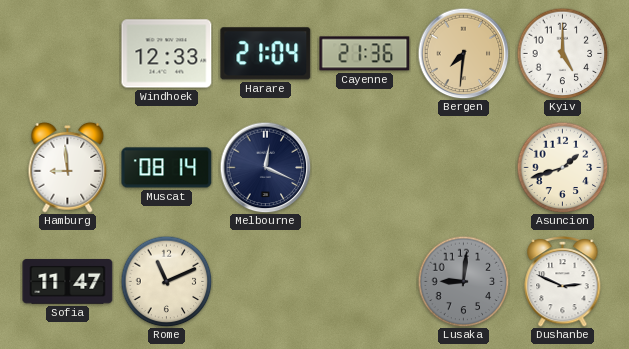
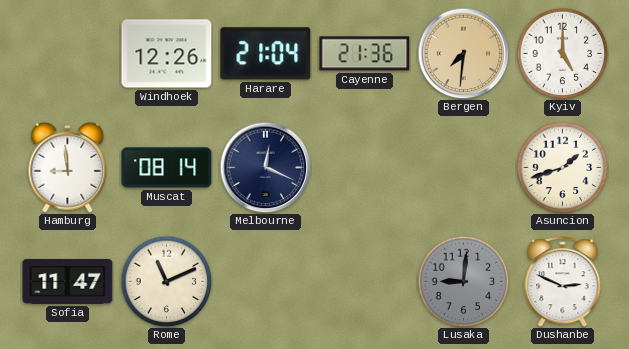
Windhoek: 12:33 -> 12:26 (167, 54)
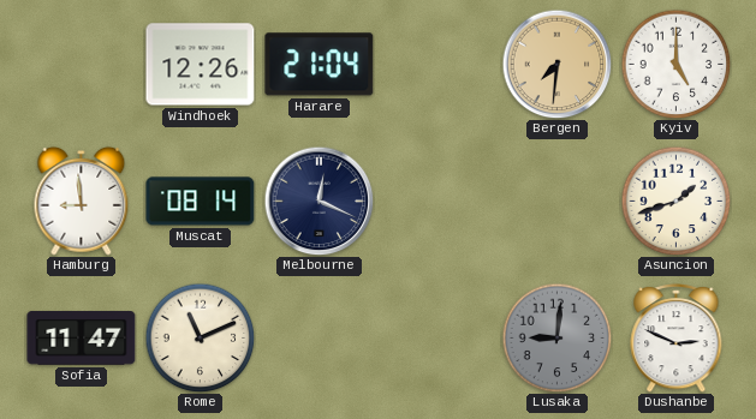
Cayenne: 21:36 -> none (365, 54)
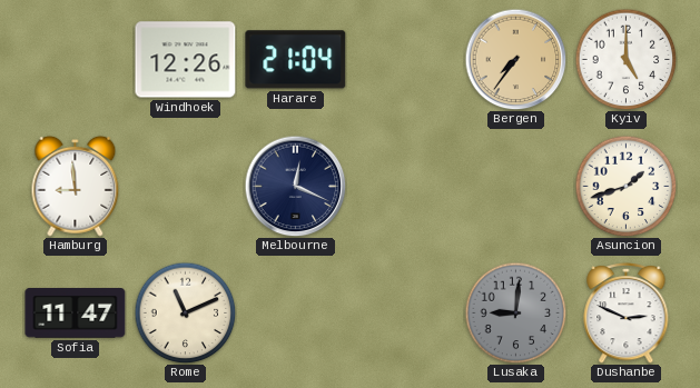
Bergen: 7:31 -> 7:36 (515, 59)
Muscat: 08:14 -> none (201, 202)
